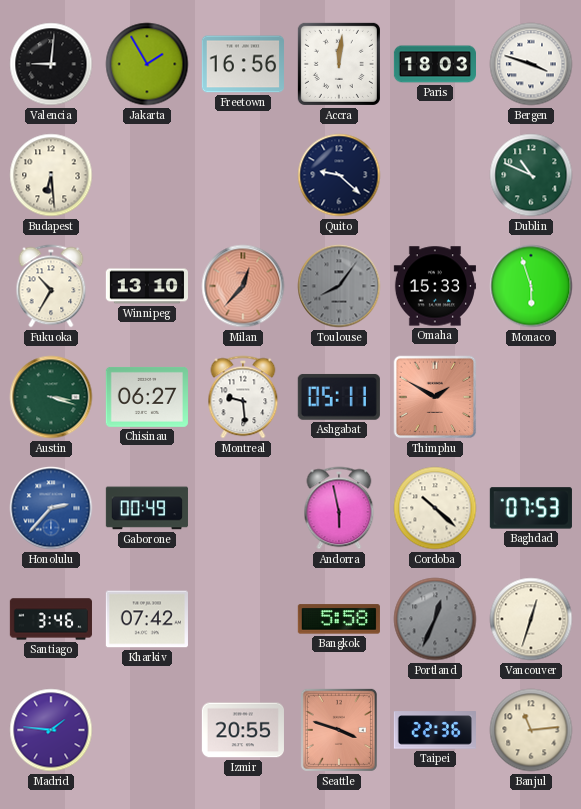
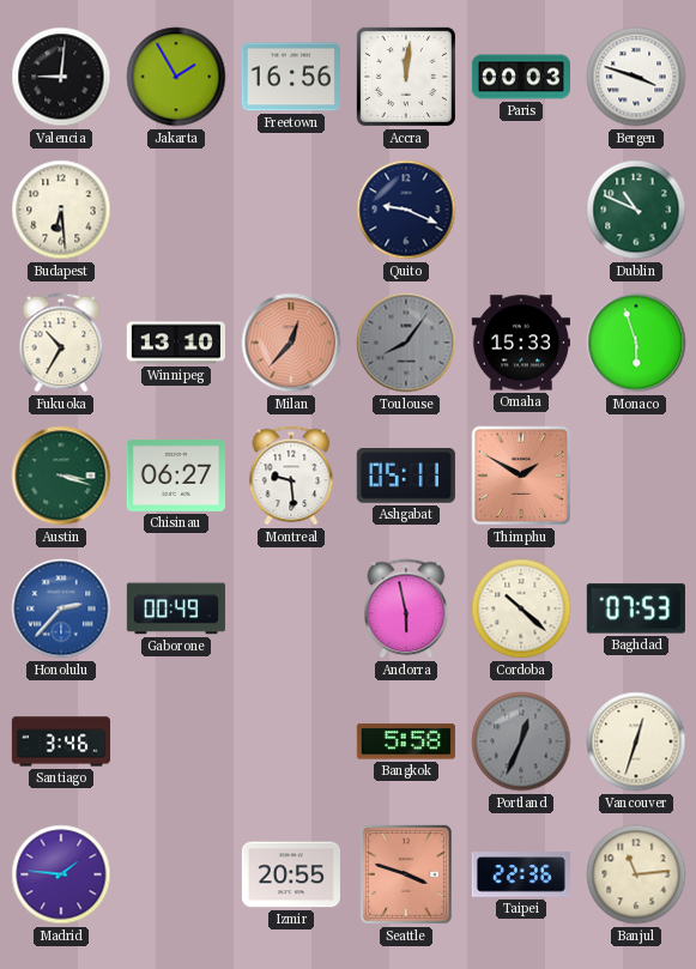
Paris: 18:03 -> 00:03 (520, 77)
Quito: 9:22 -> 9:19 (406, 210)
Kharkiv: 07:42 -> none (147, 619)
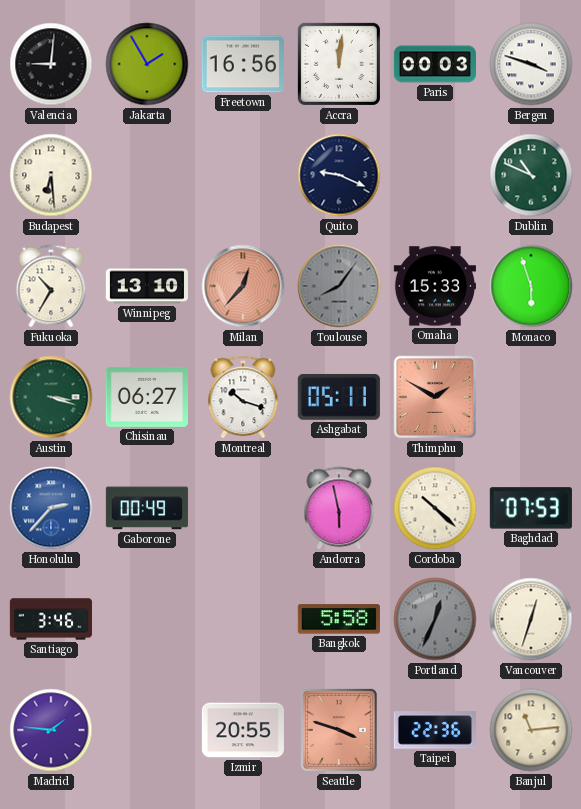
Montreal: 9:29 -> 10:18 (243, 397)
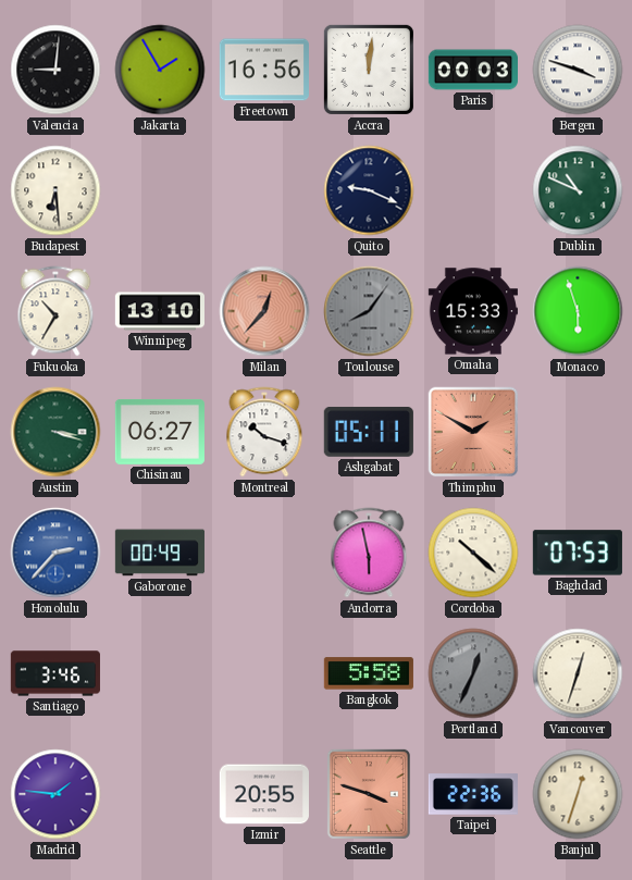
Banjul: 11:14 -> 12:33 (578, 794)
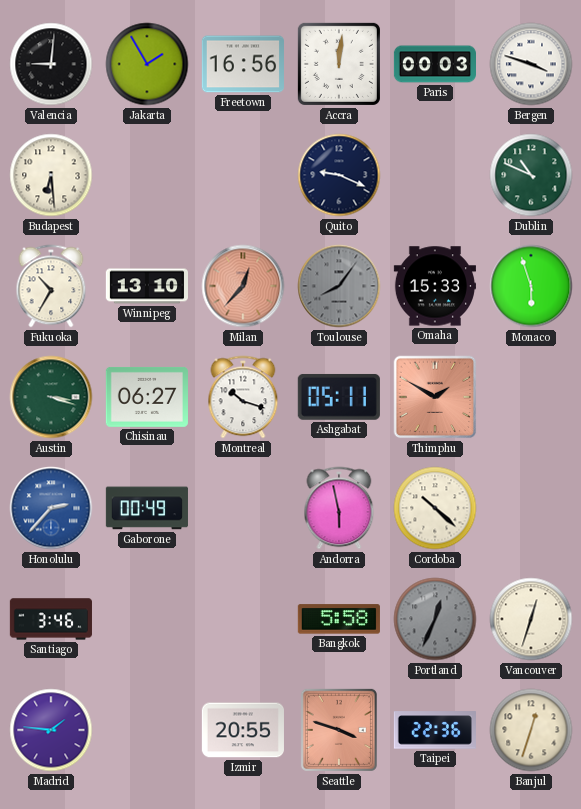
Baghdad: 07:53 -> none (578, 553)
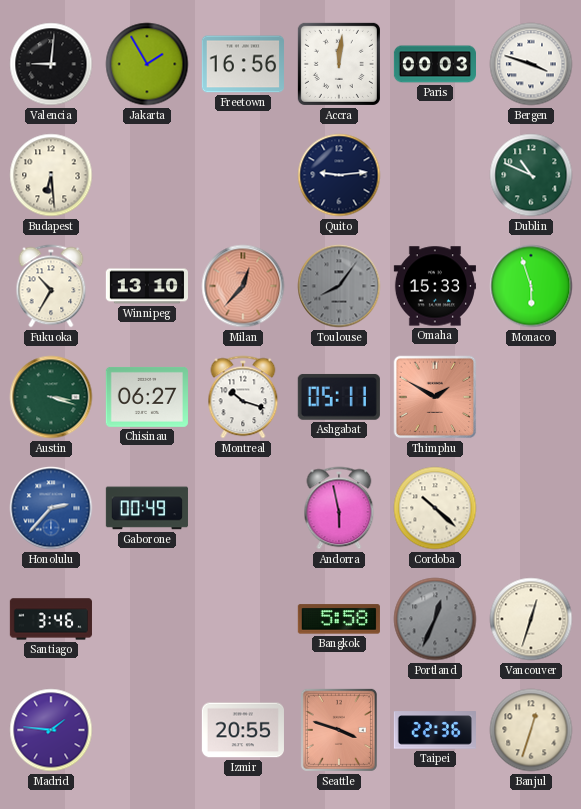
Quito: 9:19 -> 9:14 (339, 175)
